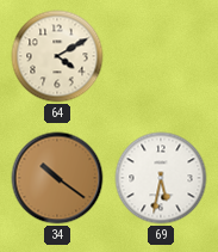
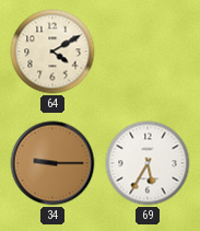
34: 10:21 -> 9:15 (52, 163)
69: 5:32 -> 5:35 (148, 163)
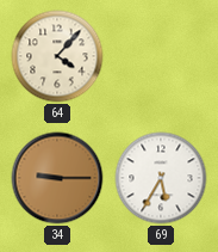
64: 4:10 -> 4:07 (57, 56)
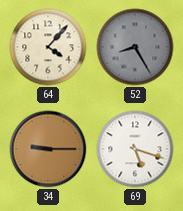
52: none -> 8:25 (135, 47)
69: 5:35 -> 5:18 (135, 149)
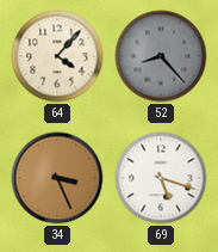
52: 8:25 -> 8:23 (161, 56)
34: 9:15 -> 3:26 (57, 178)
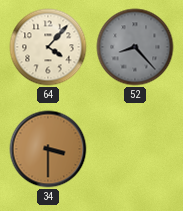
34: 3:26 -> 3:30 (48, 149)
69: 5:18 -> none (161, 178)
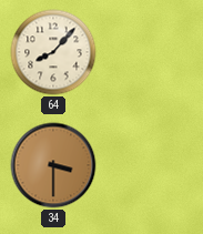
64: 4:07 -> 8:07 (53, 52)
52: 8:23 -> none (135, 47)
